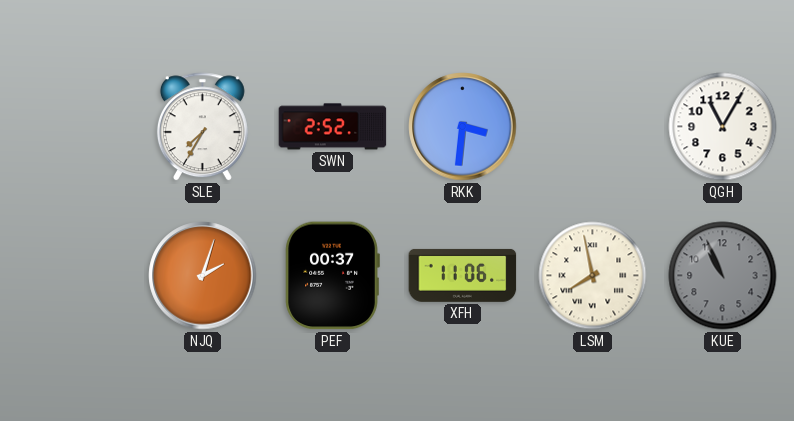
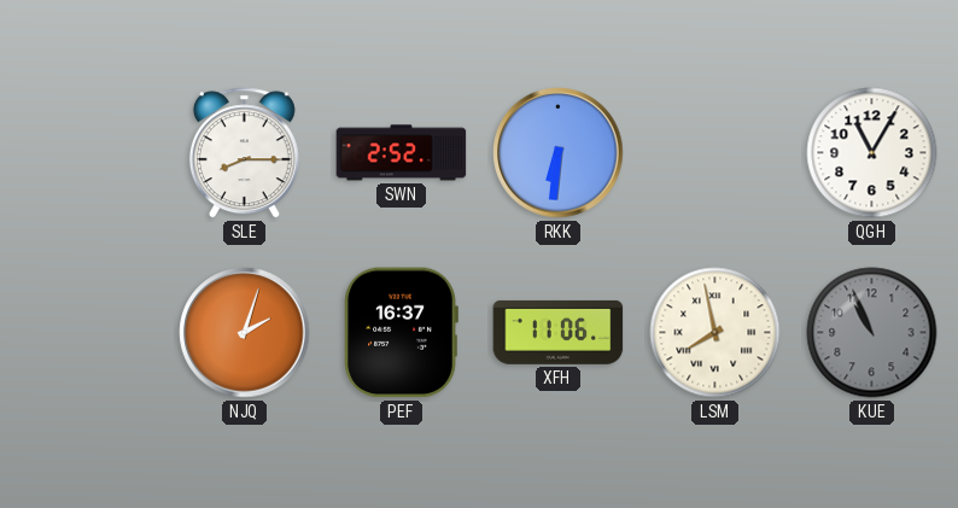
SLE: 7:35 -> 8:15 (244, 153)
RKK: 3:31 -> 6:31 (559, 153)
PEF: 00:37 -> 16:37 (401, 333)
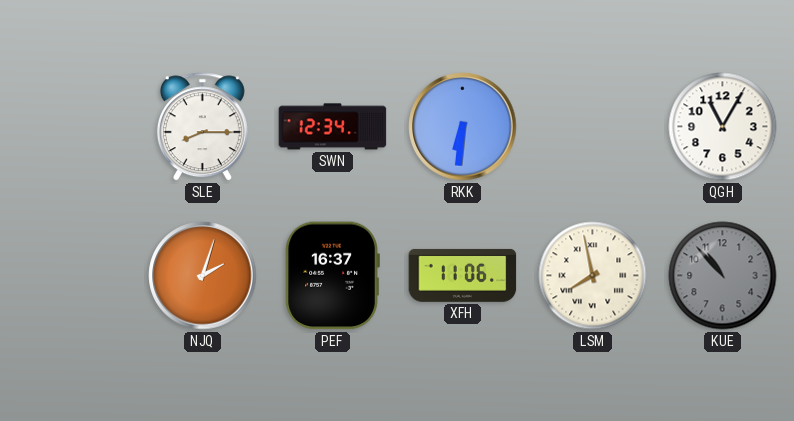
SWN: 2:52 -> 12:34 (333, 127)
KUE: 10:56 -> 10:53 (723, 276)
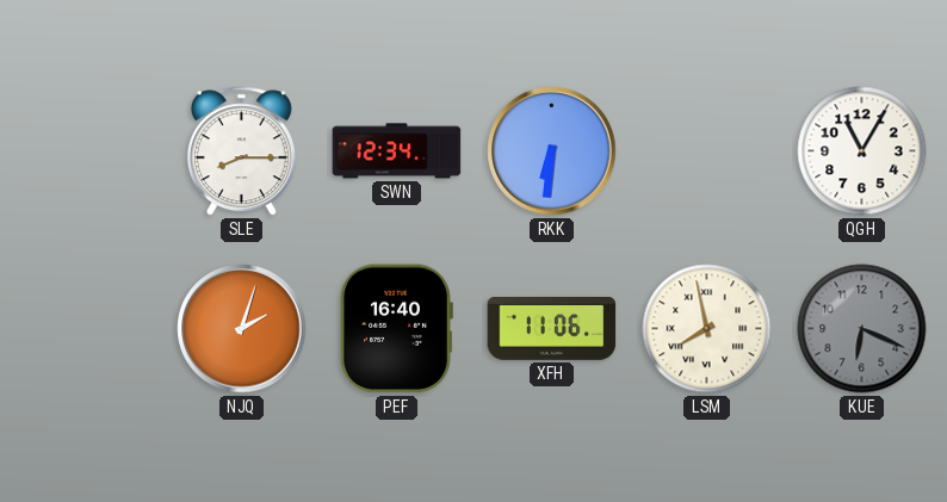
PEF: 16:37 -> 16:40 (396, 329)
KUE: 10:53 -> 6:19 (862, 329)
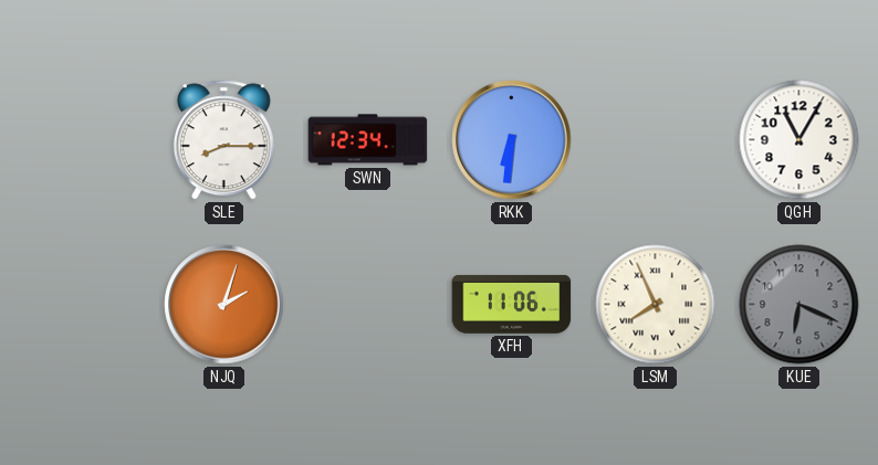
PEF: 16:40 -> none (396, 329)
LSM: 7:58 -> 7:56 (656, 305)
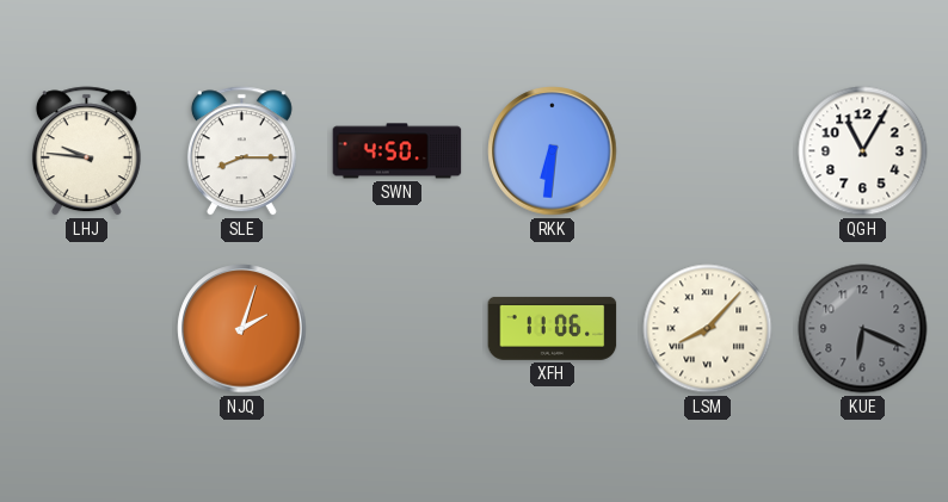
LHJ: none -> 9:46 (86, 151)
SWN: 12:34 -> 4:50 (398, 151)
LSM: 7:56 -> 8:07 (708, 329)
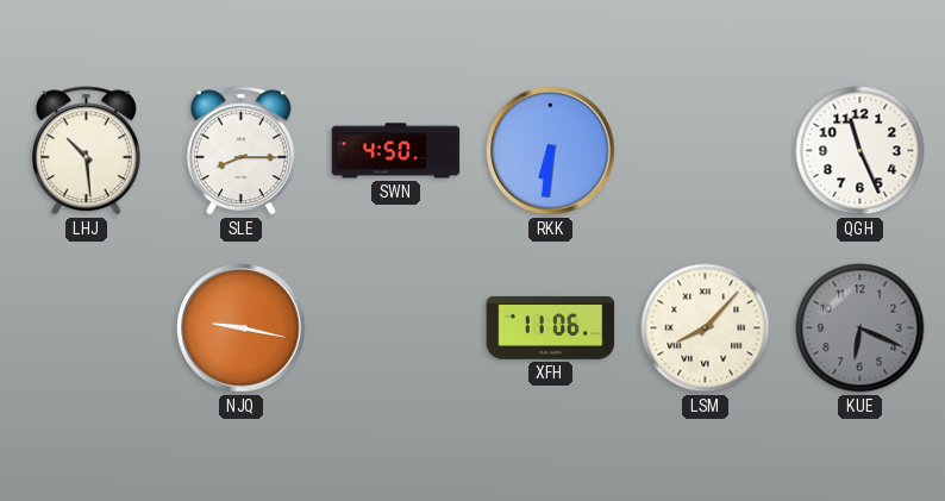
LHJ: 9:46 -> 10:29 (86, 151)
QGH: 11:05 -> 11:26 (860, 151)
NJQ: 2:03 -> 9:17 (242, 328)
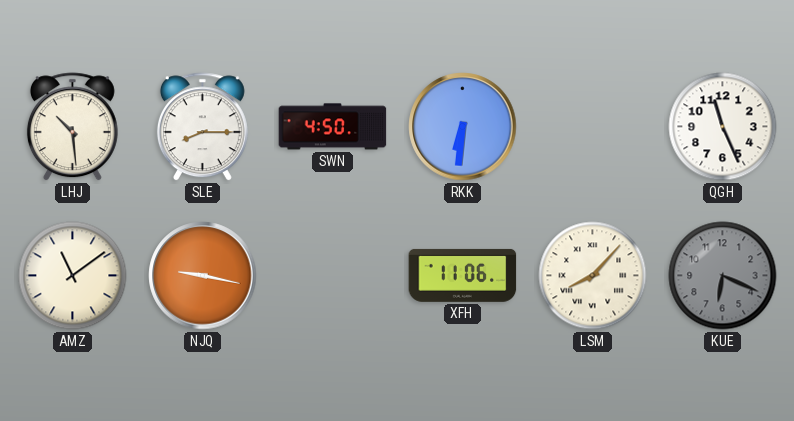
AMZ: none -> 11:09 (73, 276)
